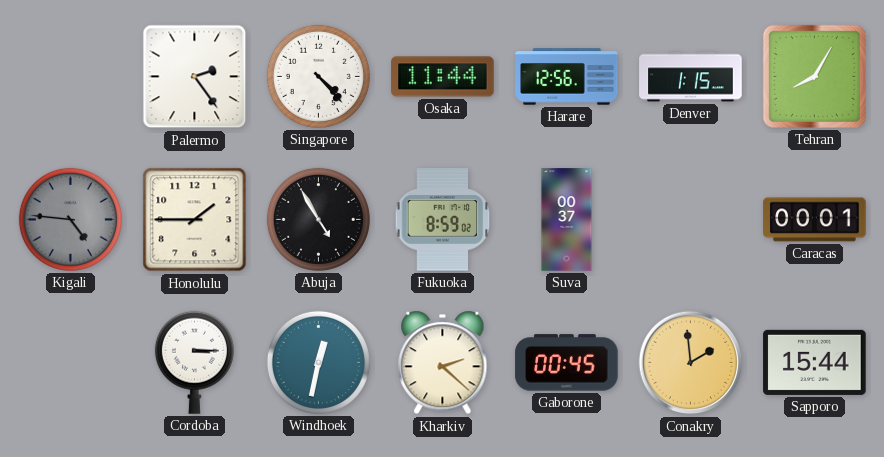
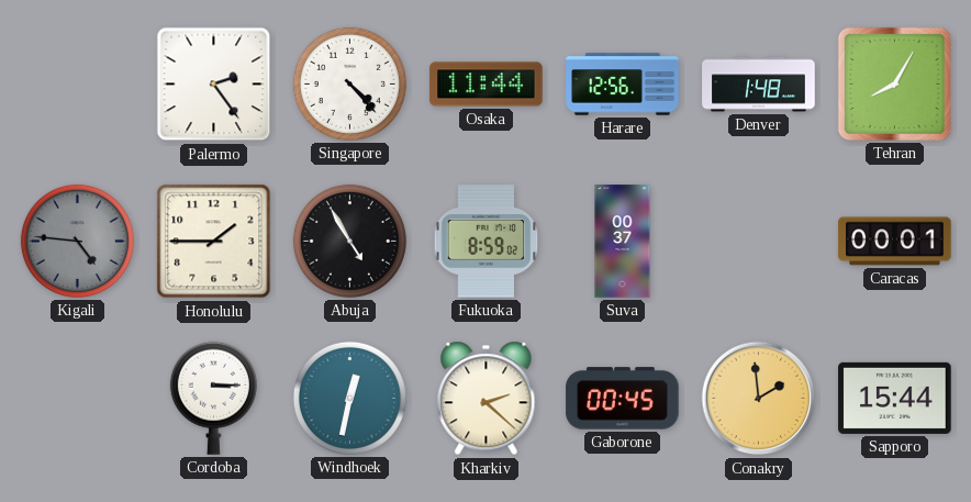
Denver: 1:15 -> 1:48 (759, 85)
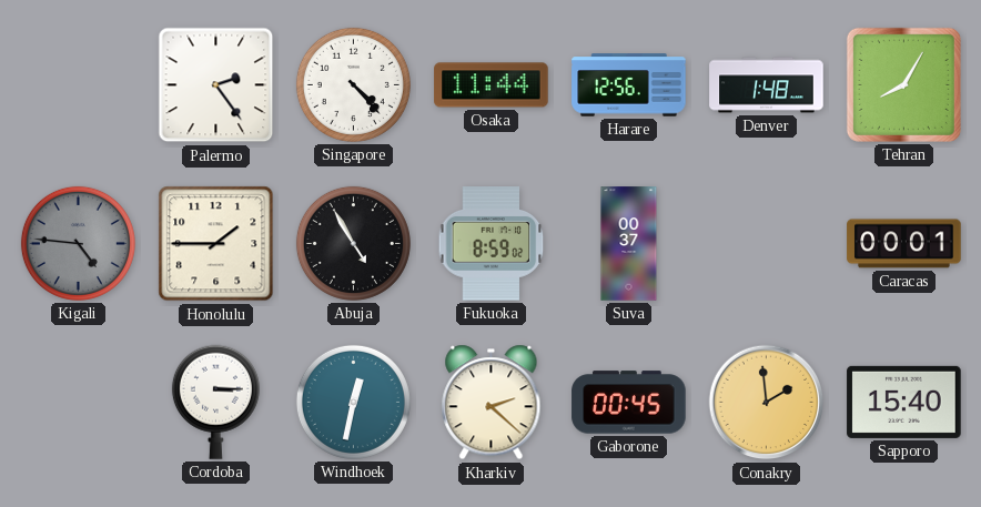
Sapporo: 15:44 -> 15:40 (904, 402)
